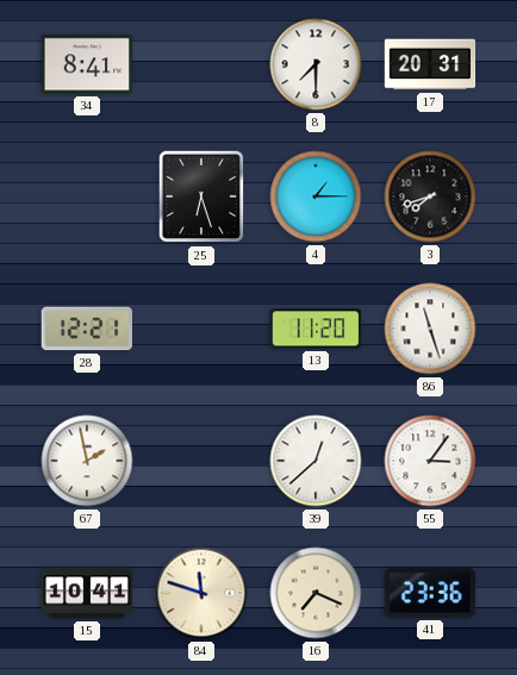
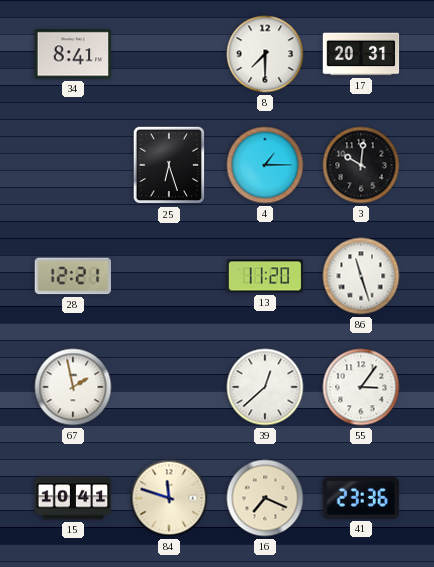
3: 7:42 -> 10:01 (361, 165)
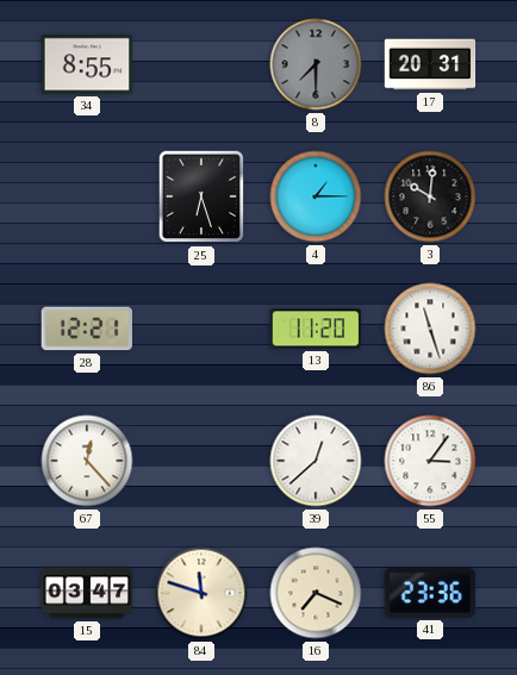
34: 8:41 -> 8:55 (87, 64)
8 dial: white -> grey (316, 64)
67: 1:58 -> 12:23 (87, 461)
15: 10:41 -> 03:47 (87, 593)
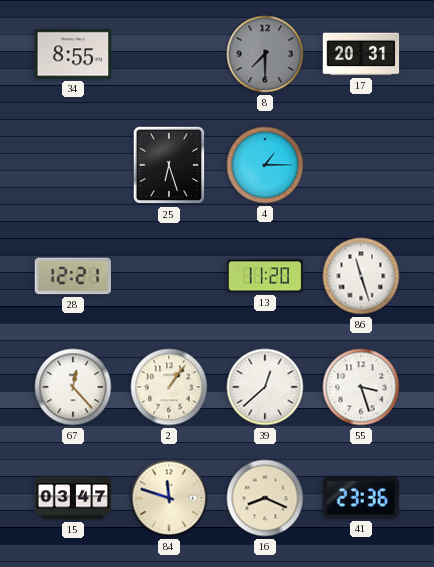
3: 10:01 -> none (430, 196)
2: none -> 1:06 (169, 387)
55: 3:06 -> 3:27 (361, 387)
16: 7:19 -> 8:19 (265, 498)
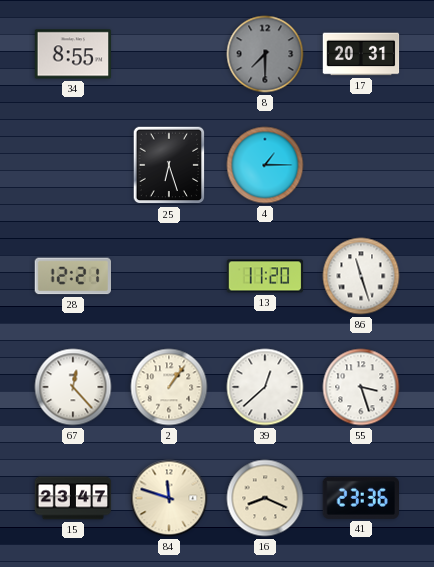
15: 03:47 -> 23:47 (73, 498)
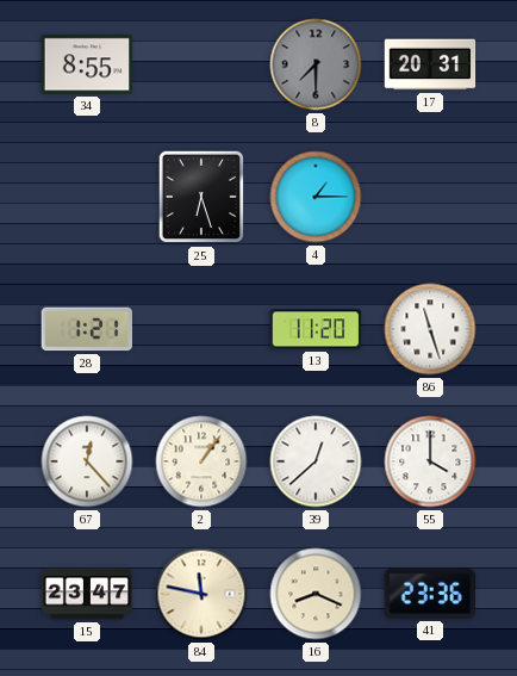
28: 12:21 -> 1:21 (86, 329)
55: 3:27 -> 4:00 (430, 461)
84: 11:48 -> 11:47 (201, 594)
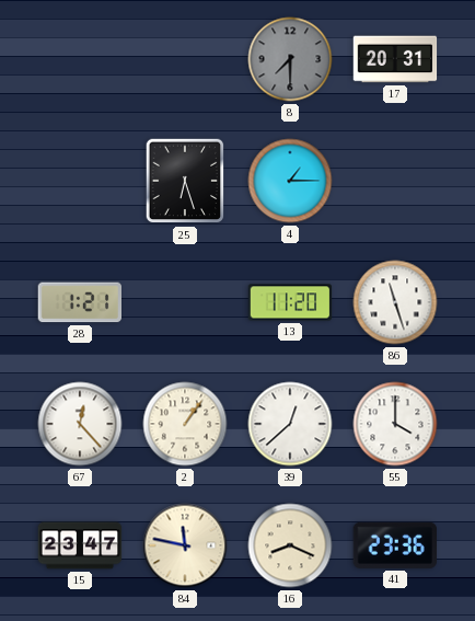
34: 8:55 -> none (87, 64)
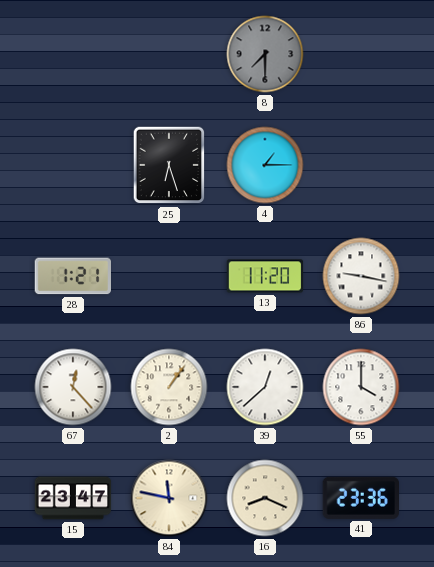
17: 20:31 -> none (395, 59)
86: 11:27 -> 9:17 (361, 276)
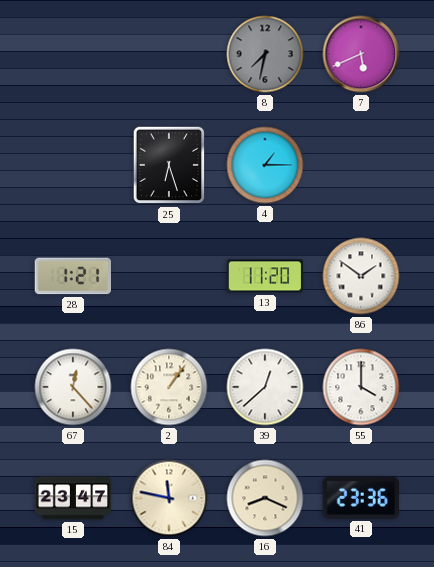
8: 7:30 -> 7:32 (265, 54)
7: none -> 5:41 (361, 54)
86: 9:17 -> 1:51 (361, 276)
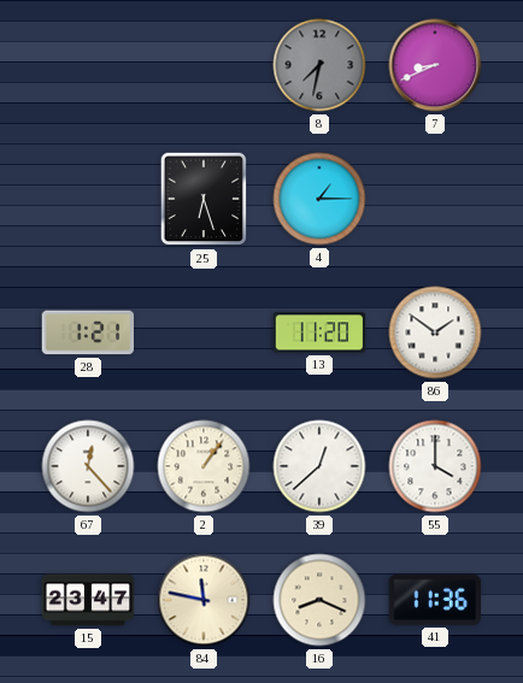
7: 5:41 -> 8:41 (435, 65)
41: 23:36 -> 11:36 (434, 600)
